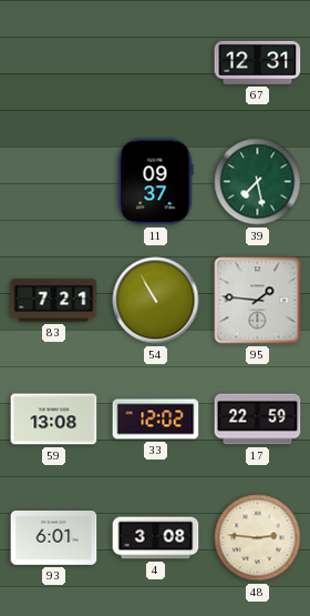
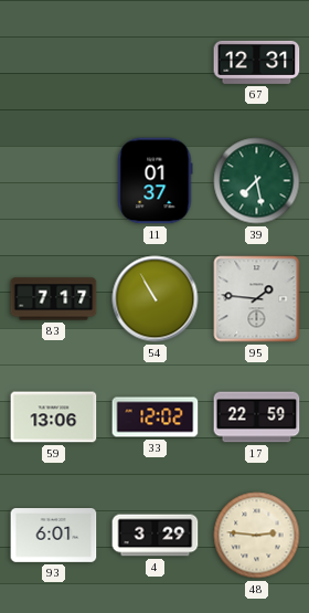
11: 09:37 -> 01:37 (154, 181)
83: 7:21 -> 7:17 (54, 299)
59: 13:08 -> 13:06 (54, 418)
4: 3:08 -> 3:29 (156, 536)
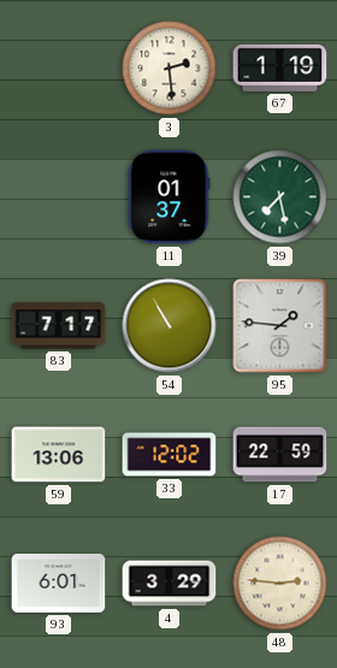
3: none -> 2:29 (170, 69)
67: 12:31 -> 1:19 (280, 67)
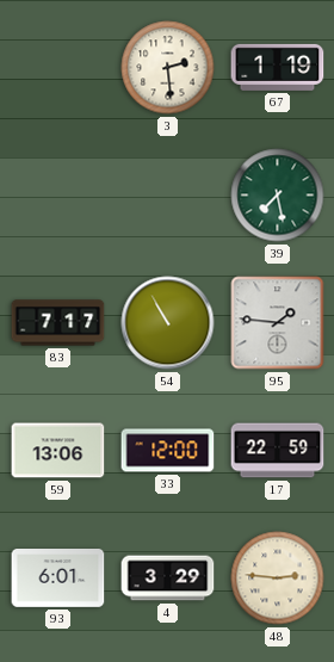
11: 01:37 -> none (168, 197)
33: 12:02 -> 12:00 (168, 451)
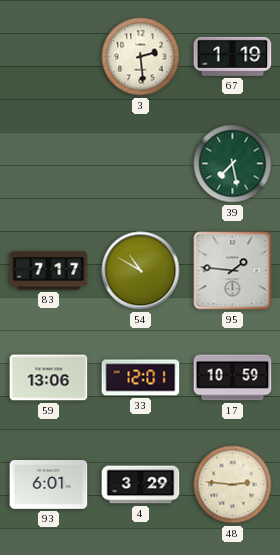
54: 10:55 -> 10:50 (141, 271)
33: 12:00 -> 12:01 (141, 378)
17: 22:59 -> 10:59 (233, 378)
